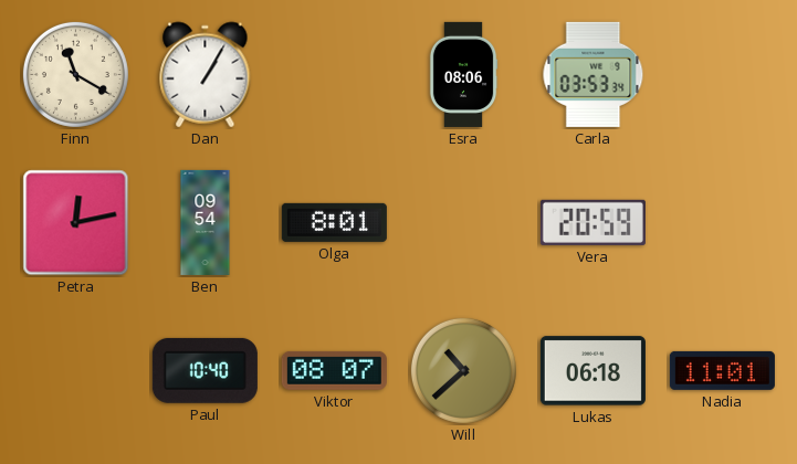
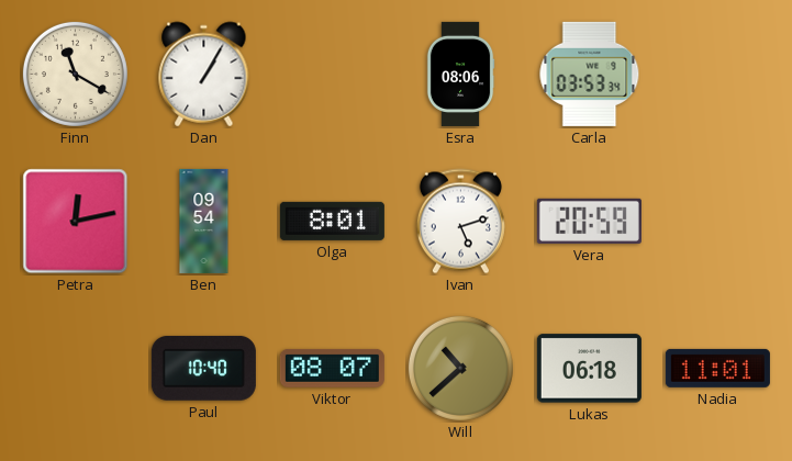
Ivan: none -> 5:12 (460, 222)
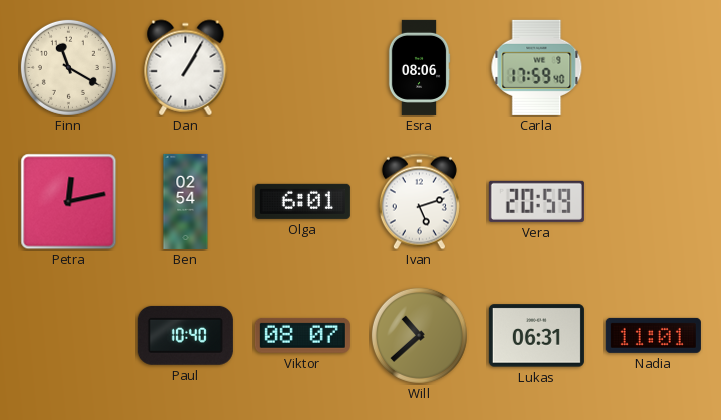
Carla: 03:53 -> 17:59 (537, 67)
Ben: 09:54 -> 02:54 (186, 201)
Olga: 8:01 -> 6:01 (302, 201)
Lukas: 06:18 -> 06:31 (536, 336)
